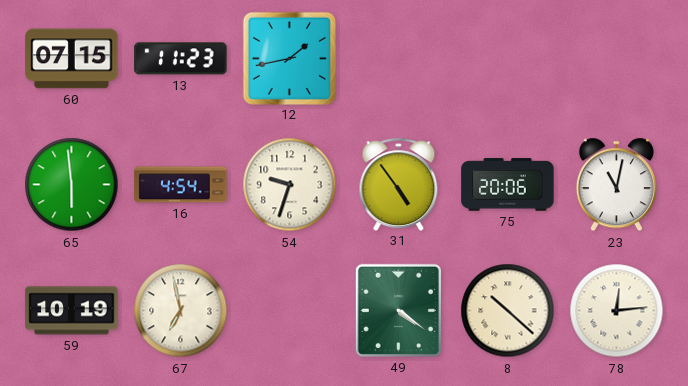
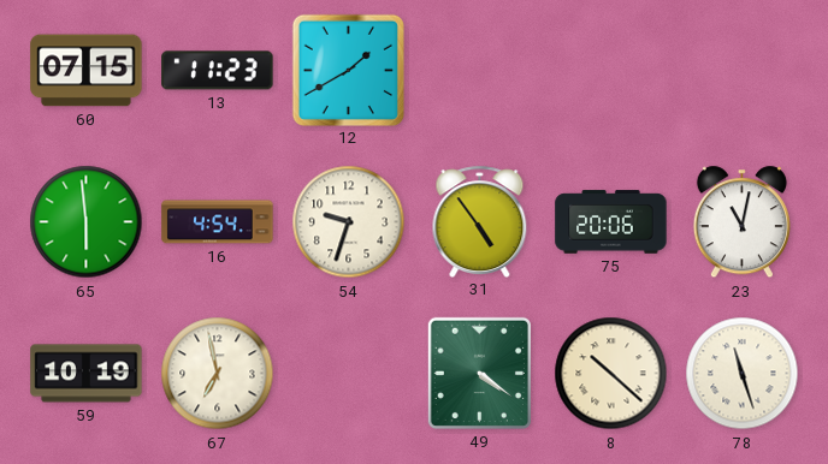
12: 1:43 -> 1:40 (348, 70)
78: 12:14 -> 11:27 (743, 374)
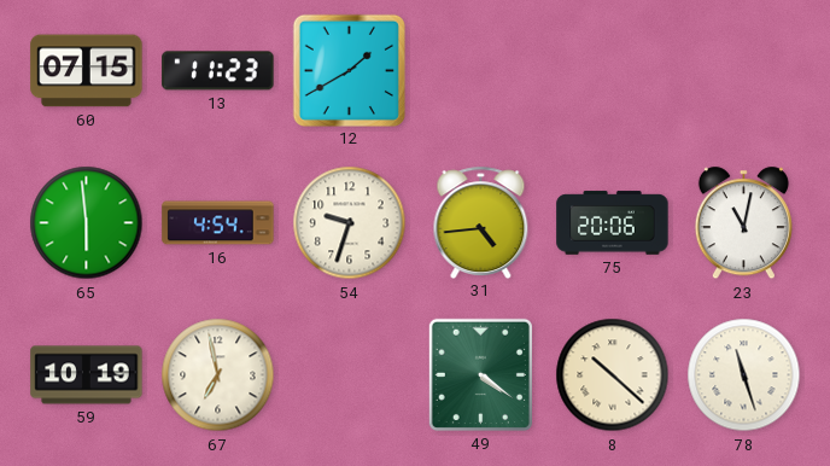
31: 4:54 -> 4:44 (481, 222)
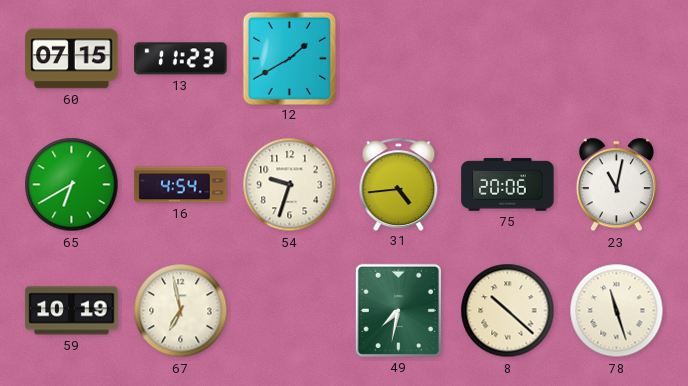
65: 5:59 -> 6:40 (72, 185)
49: 4:21 -> 7:32 (398, 310)
